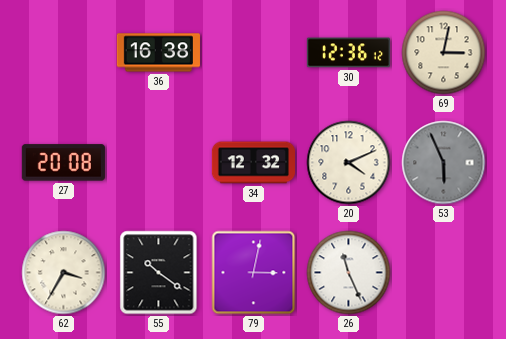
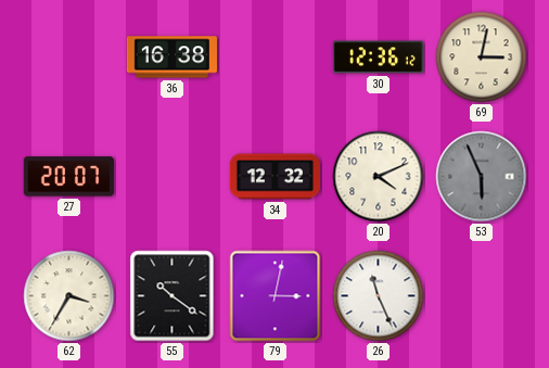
27: 20:08 -> 20:07 (68, 177)
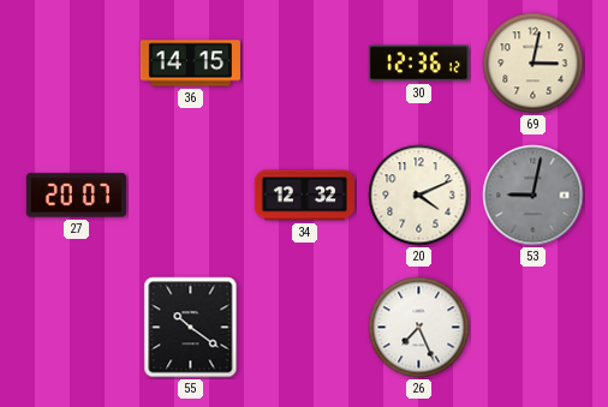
36: 16:38 -> 14:15 (190, 64)
53: 5:56 -> 9:02 (534, 196)
62: 3:35 -> none (69, 296)
79: 3:02 -> none (276, 296)
26: 11:26 -> 7:26 (419, 328)
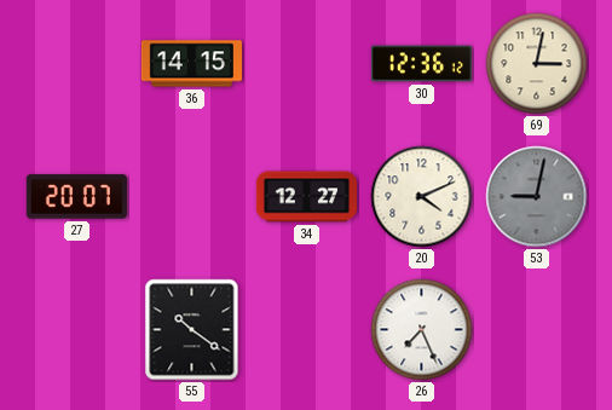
34: 12:32 -> 12:27 (306, 197)
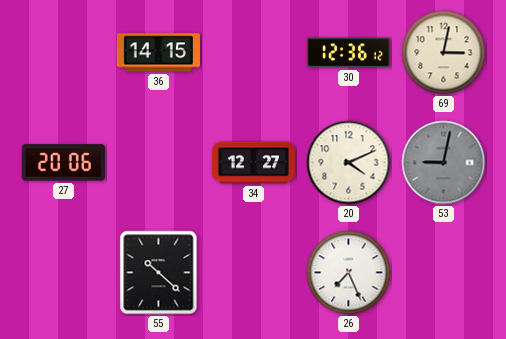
27: 20:07 -> 20:06 (63, 163)
55: 10:21 -> 10:22 (159, 273)
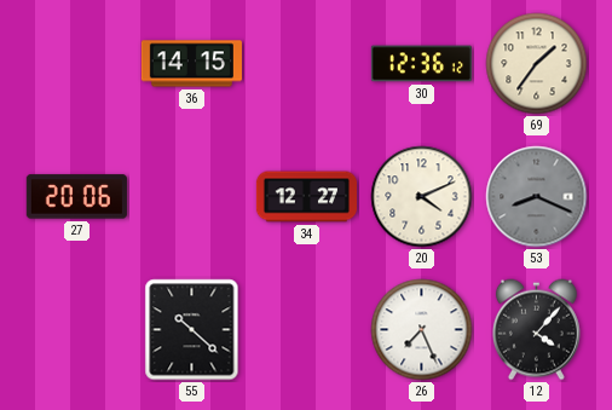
69: 3:02 -> 1:36 (537, 64)
53: 9:02 -> 8:19 (537, 197)
12: none -> 4:07 (536, 330)
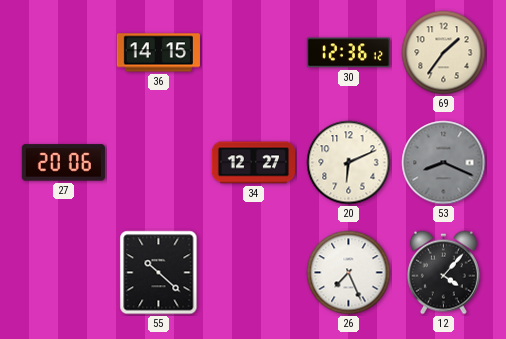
20: 4:11 -> 6:11 (349, 163)
